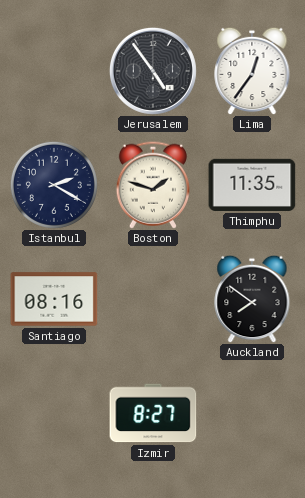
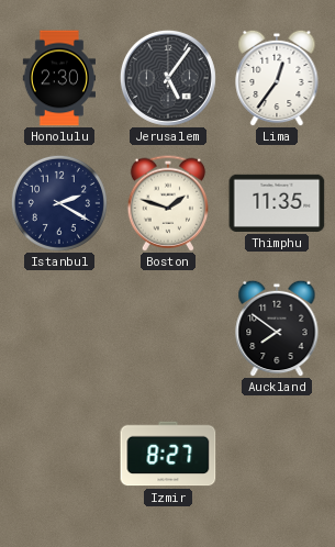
Honolulu: none -> 2:30 (58, 78)
Jerusalem: 4:54 -> 5:06 (168, 78)
Santiago: 08:16 -> none (54, 299)
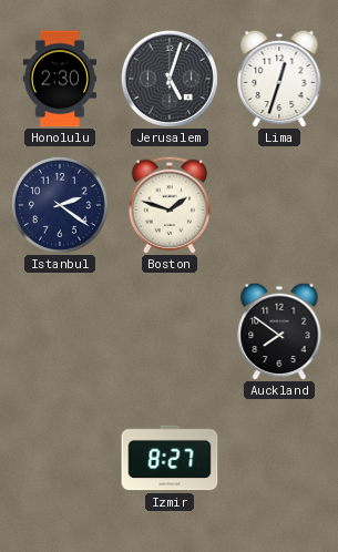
Jerusalem: 5:06 -> 5:03 (170, 79)
Lima: 12:36 -> 12:33 (279, 79)
Istanbul: 2:20 -> 2:21 (60, 205)
Thimphu: 11:35 -> none (277, 203)
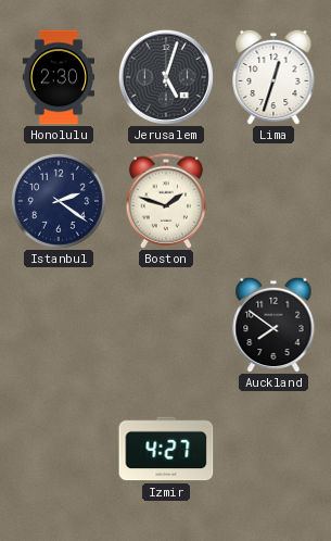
Izmir: 8:27 -> 4:27 (166, 449)
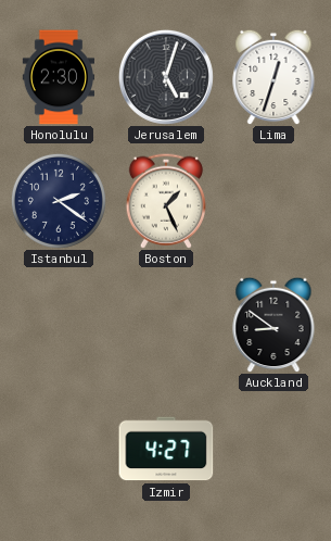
Boston: 1:48 -> 1:26 (165, 201)
Auckland: 7:51 -> 8:51 (273, 325)
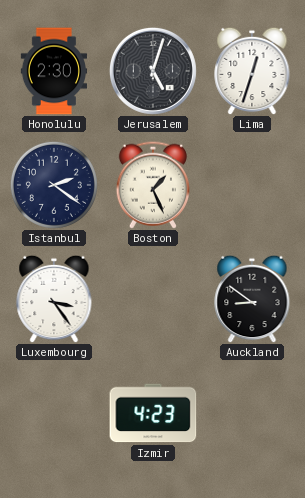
Luxembourg: none -> 3:24 (54, 299)
Izmir: 4:27 -> 4:23 (153, 413)
